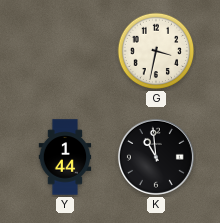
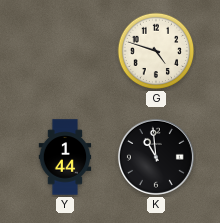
G: 3:32 -> 4:48 (156, 51)
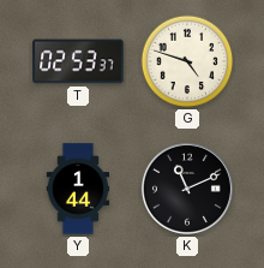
T: none -> 02:53 (78, 61)
K: 10:59 -> 11:11 (187, 189)
